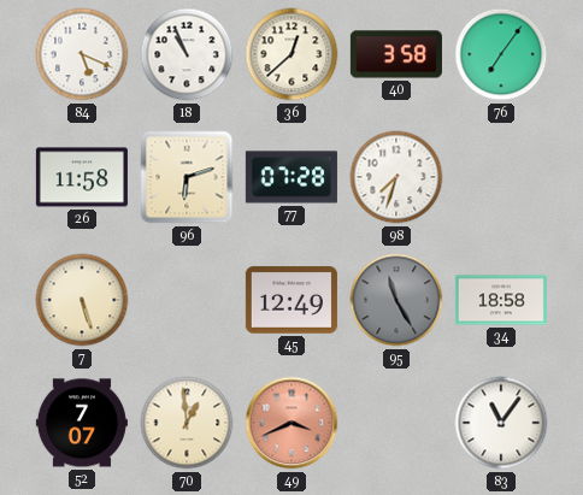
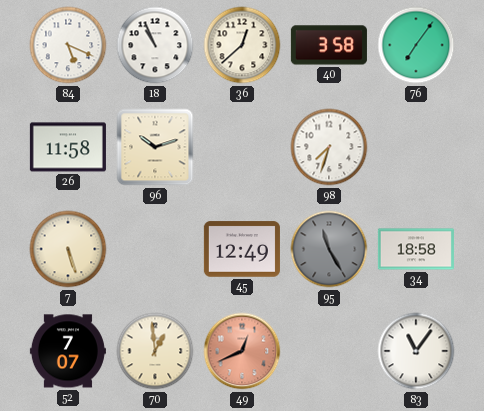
96: 6:12 -> 10:12 (155, 147)
77: 07:28 -> none (291, 177)
49: 3:41 -> 12:41 (242, 351)
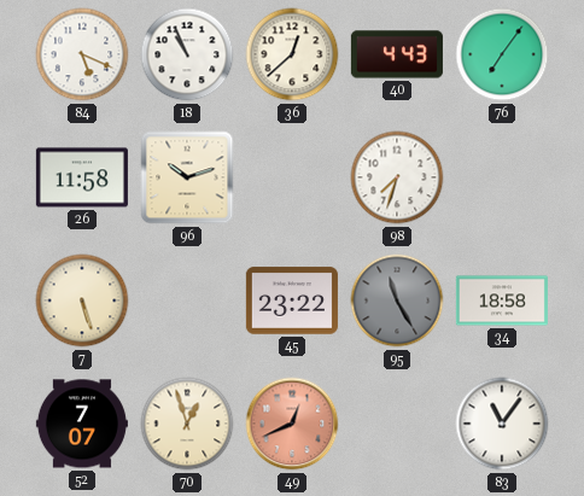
40: 3:58 -> 4:43 (397, 54)
45: 12:49 -> 23:22 (292, 300)
70: 12:59 -> 12:57 (187, 424)
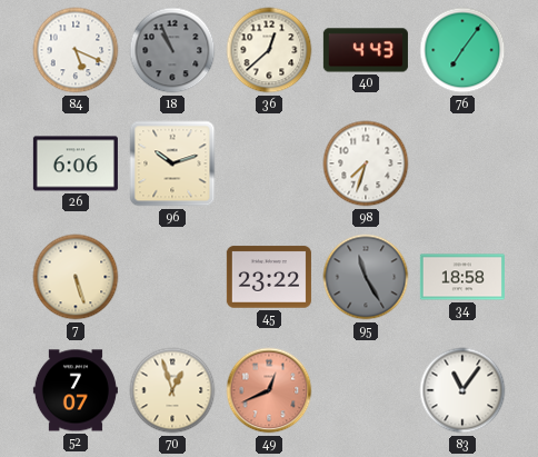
18 dial: white -> grey (172, 50)
26: 11:58 -> 6:06 (76, 163)
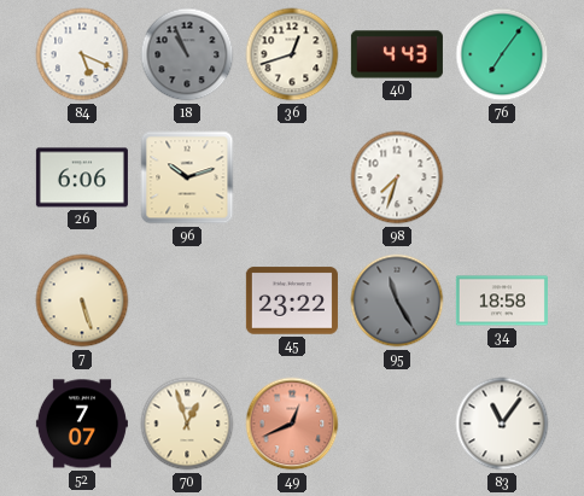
36: 12:38 -> 12:42 (292, 54)
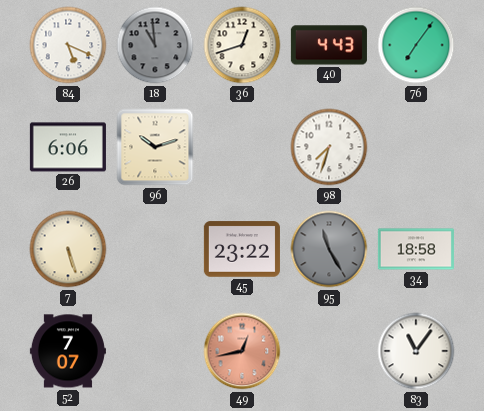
18: 10:56 -> 10:59 (155, 45)
70: 12:57 -> none (187, 424)
49: 12:41 -> 12:43 (242, 351)
